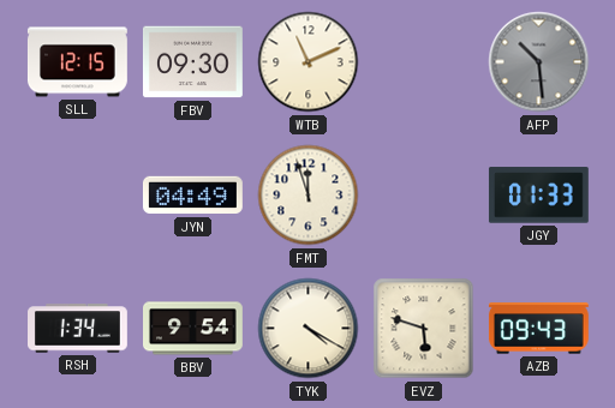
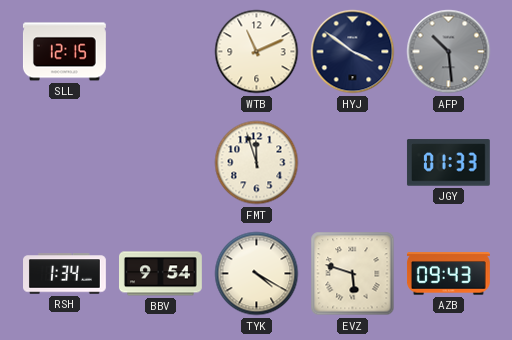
FBV: 09:30 -> none (192, 62)
HYJ: none -> 3:51 (353, 52)
JYN: 04:49 -> none (192, 196)
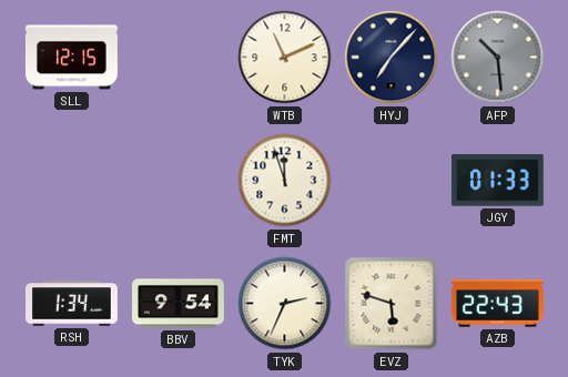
HYJ: 3:51 -> 7:07 (392, 58)
TYK: 4:20 -> 2:34 (285, 304)
AZB: 09:43 -> 22:43 (497, 304)
